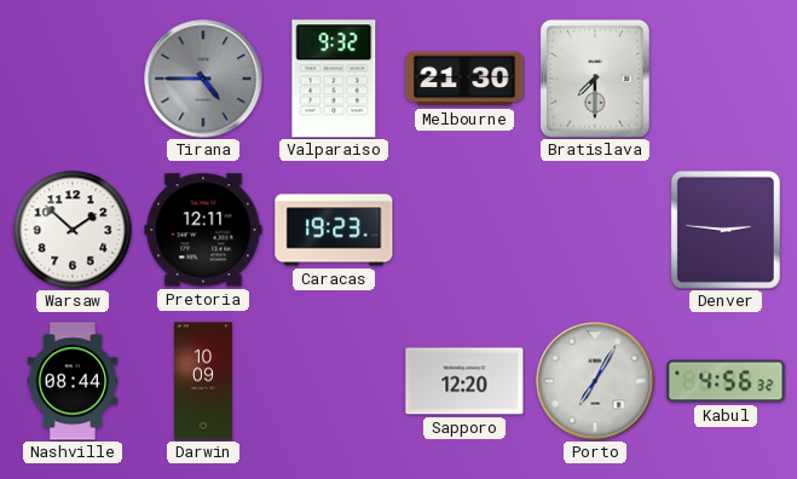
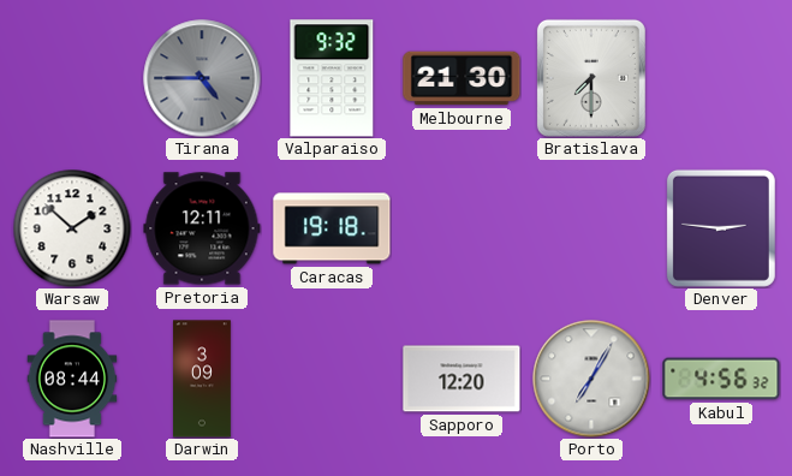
Caracas: 19:23 -> 19:18 (332, 228)
Darwin: 10:09 -> 3:09 (203, 379)
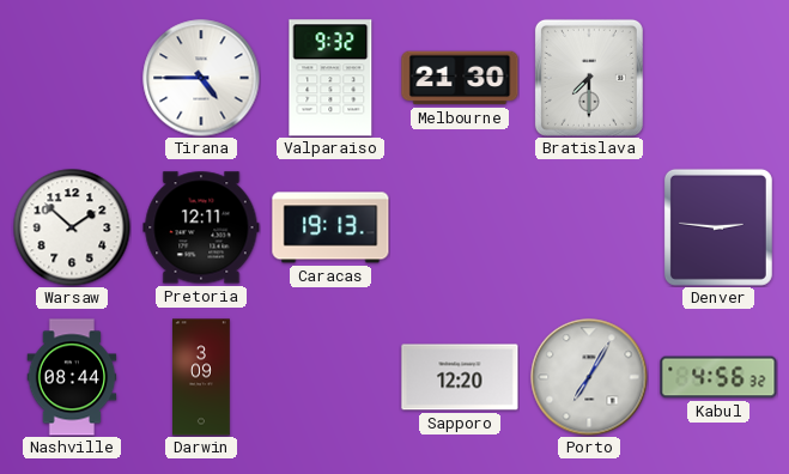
Tirana dial: grey -> white (201, 78)
Caracas: 19:18 -> 19:13 (330, 227)
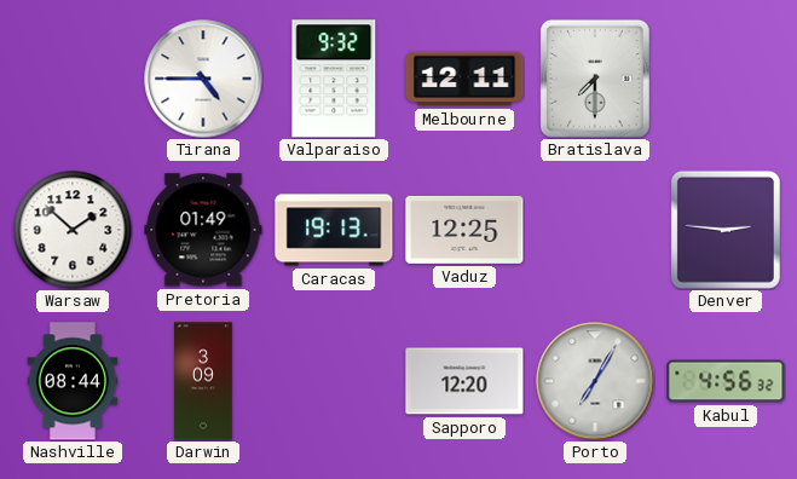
Melbourne: 21:30 -> 12:11 (464, 79)
Pretoria: 12:11 -> 01:49 (203, 230)
Vaduz: none -> 12:25 (464, 230)
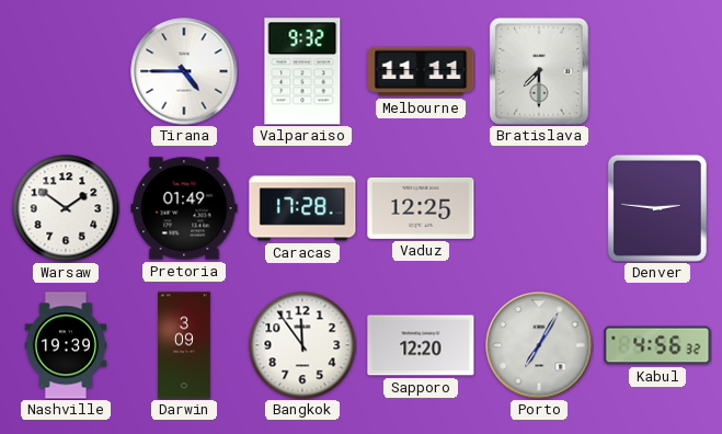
Melbourne: 12:11 -> 11:11 (421, 71)
Warsaw: 1:52 -> 1:51 (66, 208)
Caracas: 19:13 -> 17:28 (302, 208)
Nashville: 08:44 -> 19:39 (66, 345)
Bangkok: none -> 11:54 (302, 345)
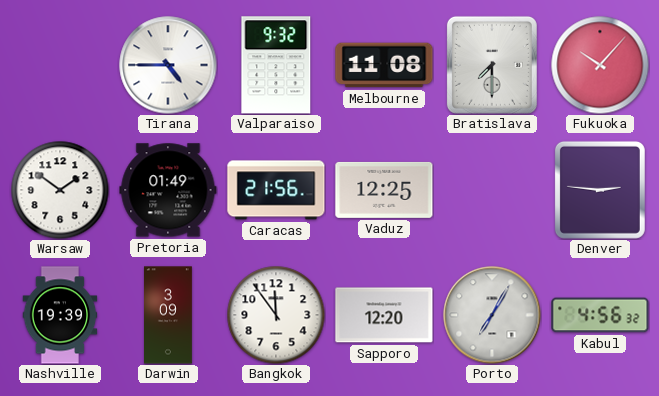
Melbourne: 11:11 -> 11:08 (384, 65)
Fukuoka: none -> 10:07 (600, 65)
Caracas: 17:28 -> 21:56 (276, 190)
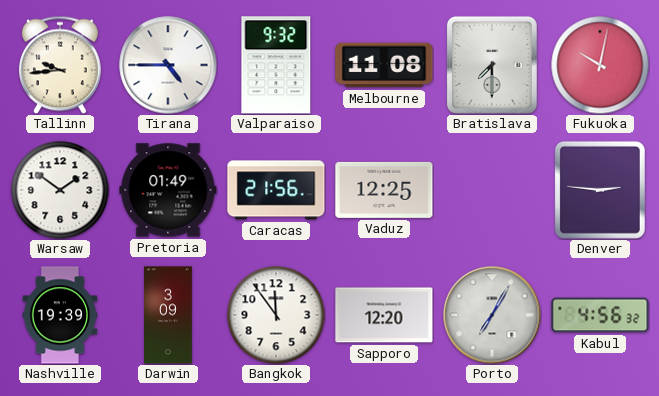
Tallinn: none -> 9:44 (60, 65)
Fukuoka: 10:07 -> 10:02 (600, 65)
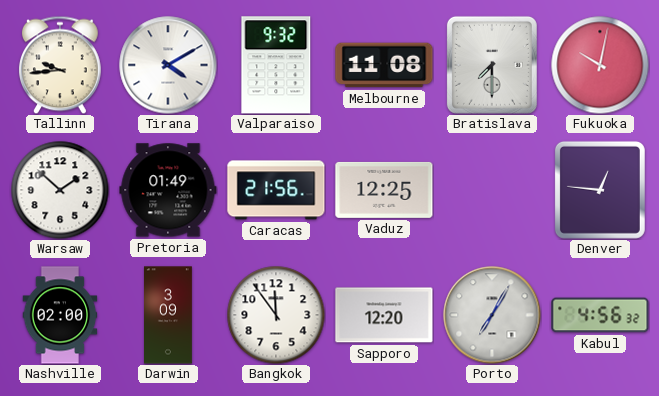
Tirana: 4:45 -> 4:10 (168, 65)
Warsaw: 1:51 -> 1:52 (60, 190)
Denver: 2:46 -> 12:46 (600, 190)
Nashville: 19:39 -> 02:00 (60, 315)
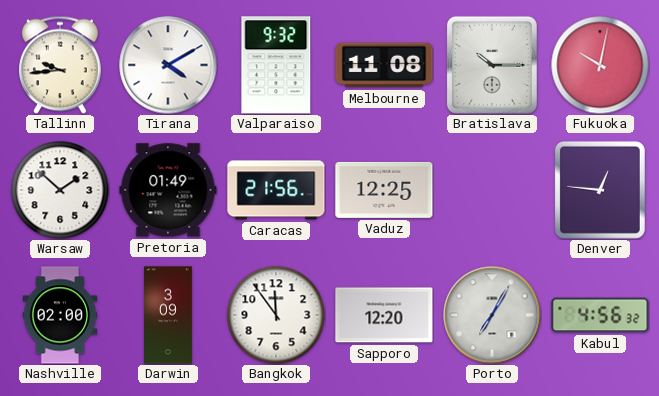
Bratislava: 7:30 -> 10:15 (492, 65)
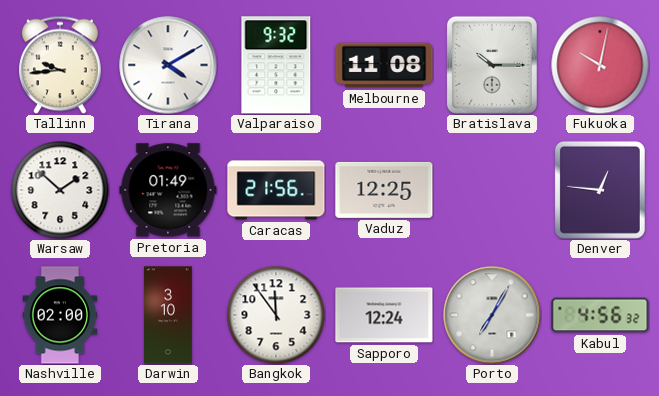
Darwin: 3:09 -> 3:10 (169, 315)
Sapporo: 12:20 -> 12:24 (384, 315)
